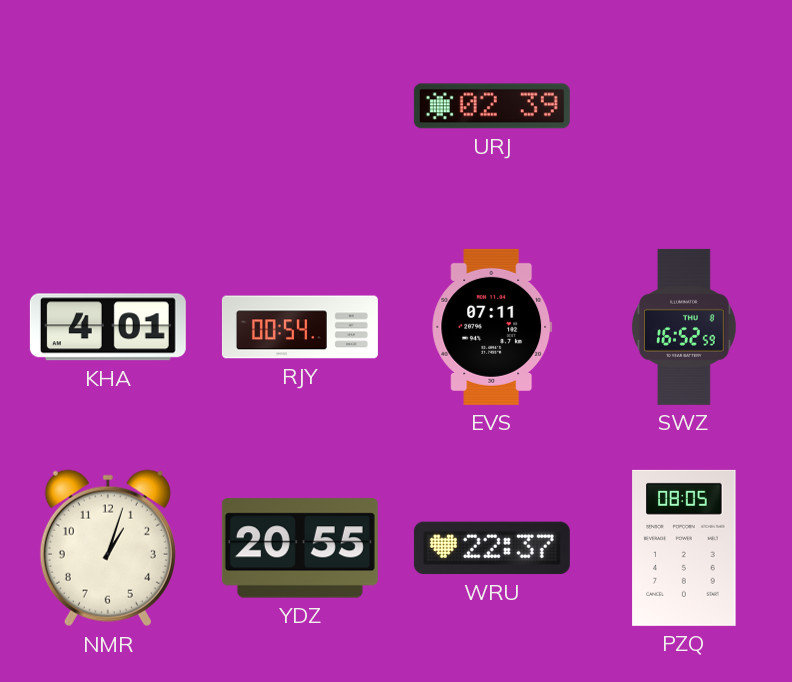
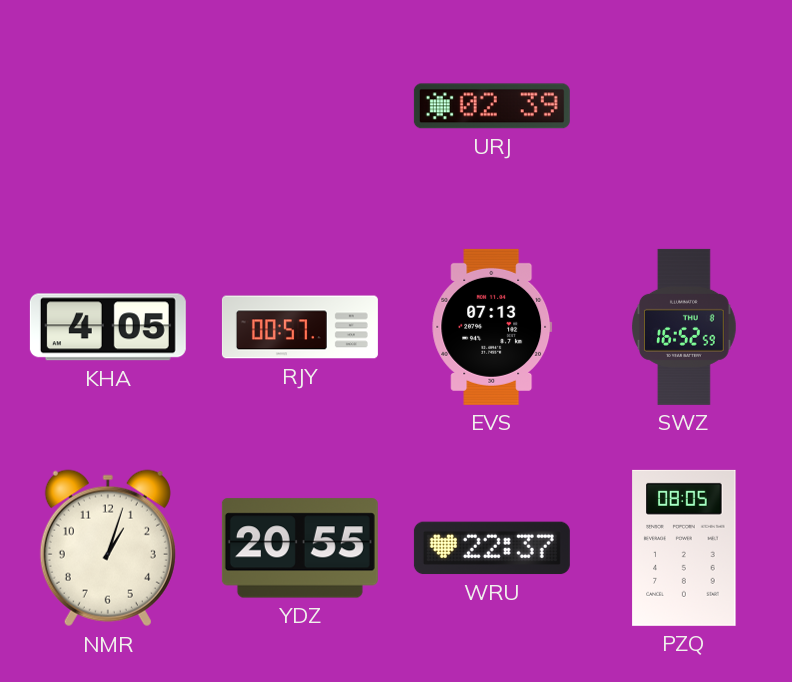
KHA: 4:01 -> 4:05 (108, 327)
RJY: 00:54 -> 00:57 (300, 327)
EVS: 07:11 -> 07:13 (492, 327)
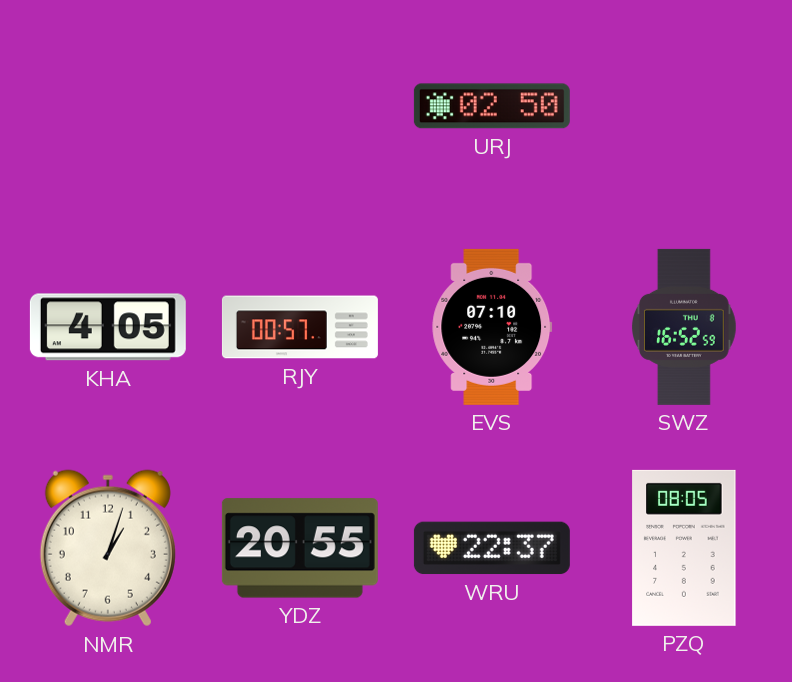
URJ: 02:39 -> 02:50 (492, 106)
EVS: 07:13 -> 07:10 (492, 327)
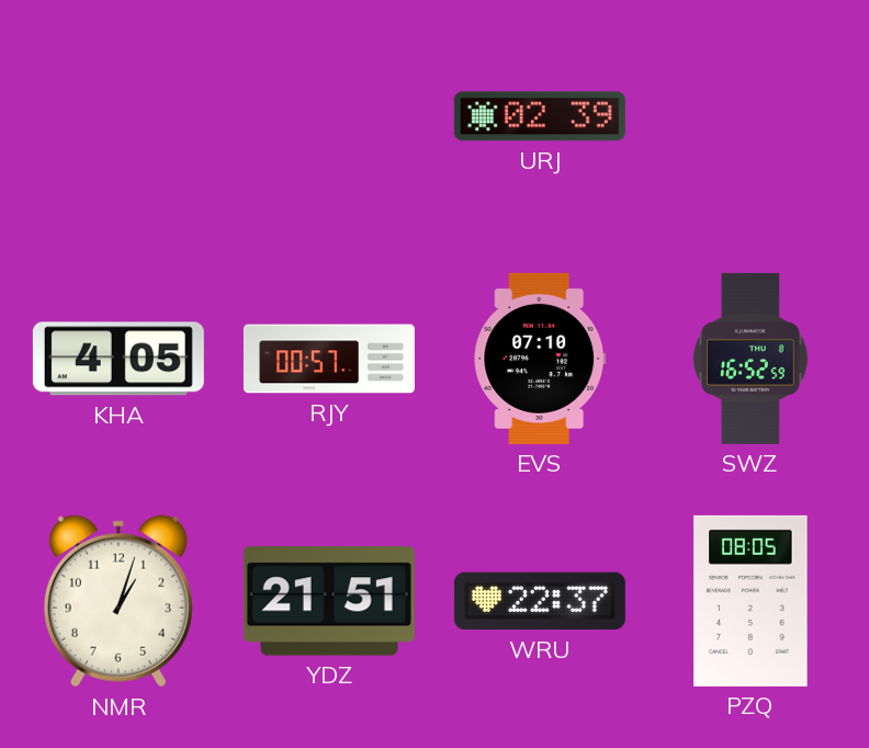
URJ: 02:50 -> 02:39 (540, 116)
YDZ: 20:55 -> 21:51 (329, 601)
